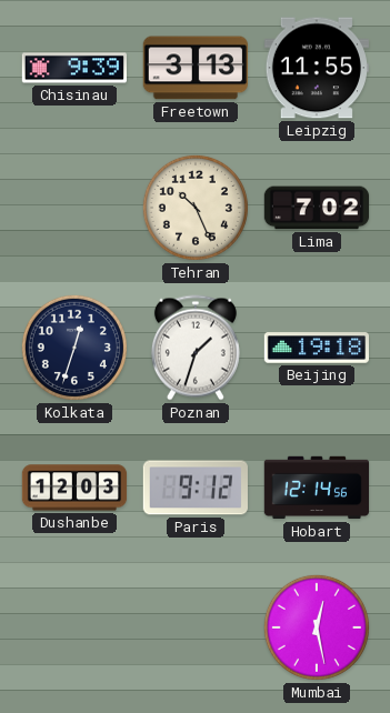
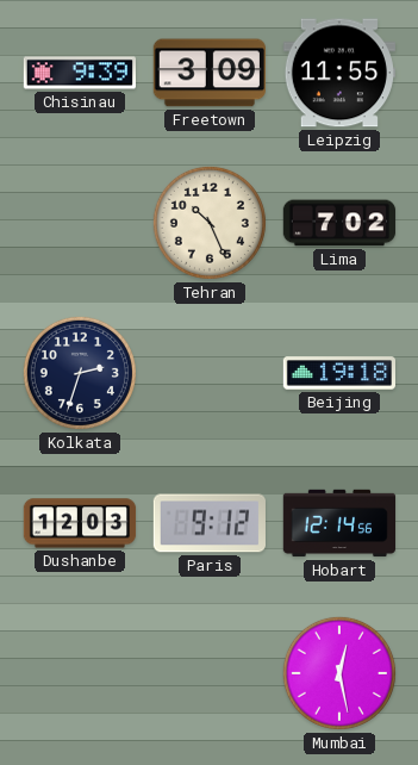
Freetown: 3:13 -> 3:09 (210, 73)
Kolkata: 12:33 -> 2:33 (80, 373)
Poznan: 1:33 -> none (196, 348)
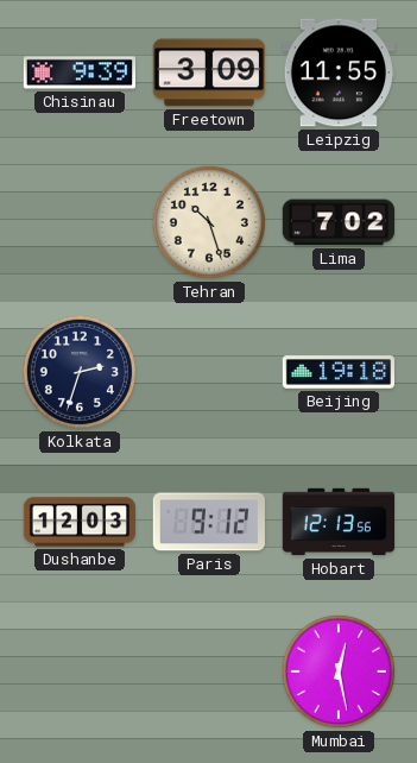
Tehran: 10:26 -> 10:27 (209, 222)
Hobart: 12:14 -> 12:13 (339, 522)
